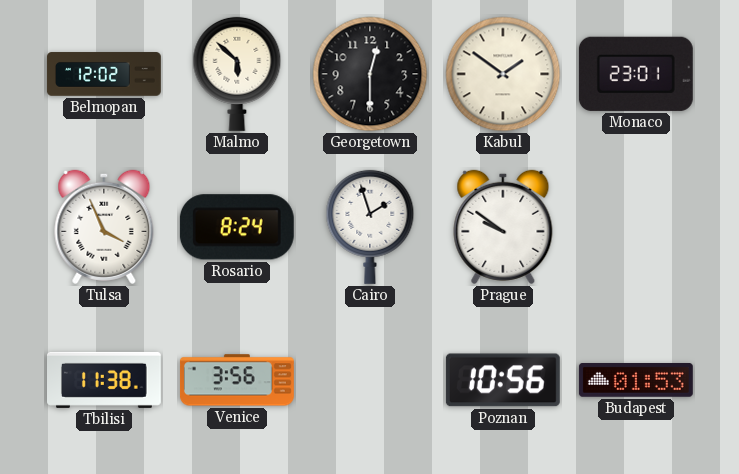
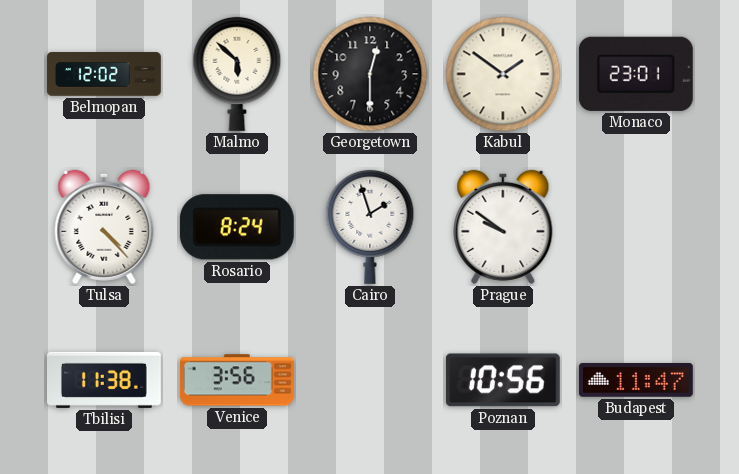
Tulsa: 3:56 -> 4:23 (104, 227)
Budapest: 01:53 -> 11:47 (636, 381)
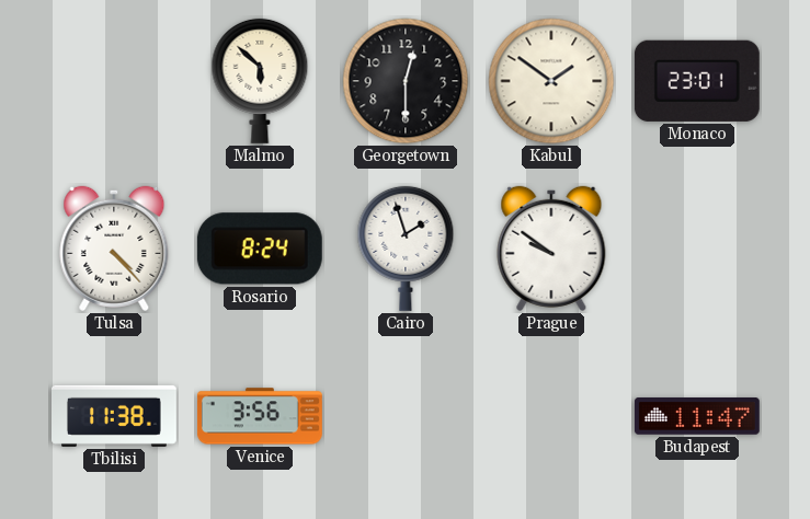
Belmopan: 12:02 -> none (104, 74)
Poznan: 10:56 -> none (503, 380)
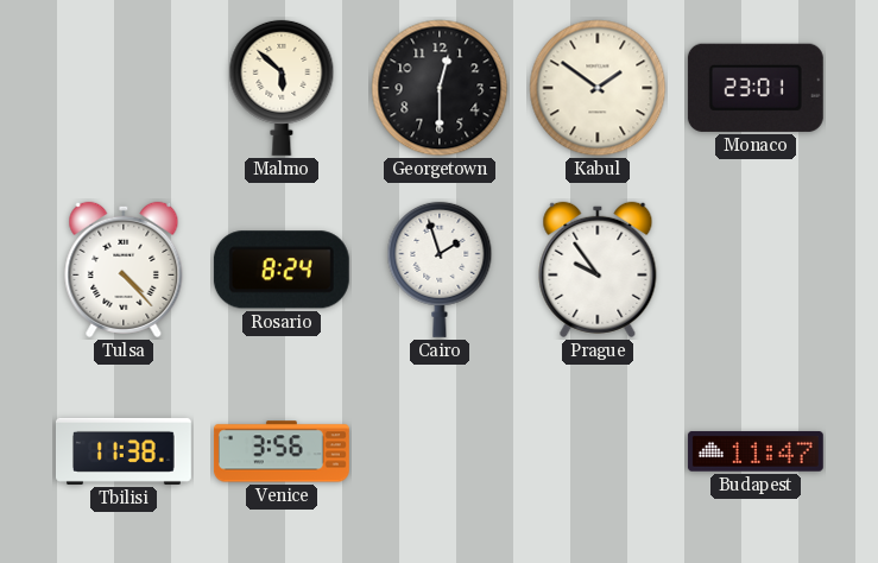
Prague: 9:51 -> 9:54 (598, 270)
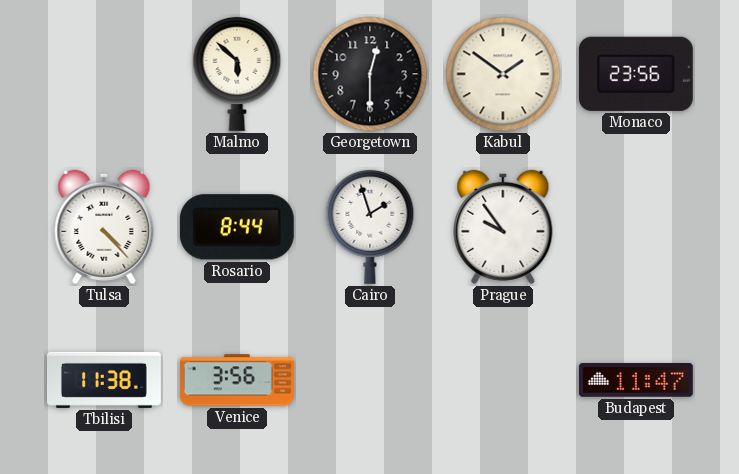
Monaco: 23:01 -> 23:56 (636, 74)
Rosario: 8:24 -> 8:44 (237, 227)
